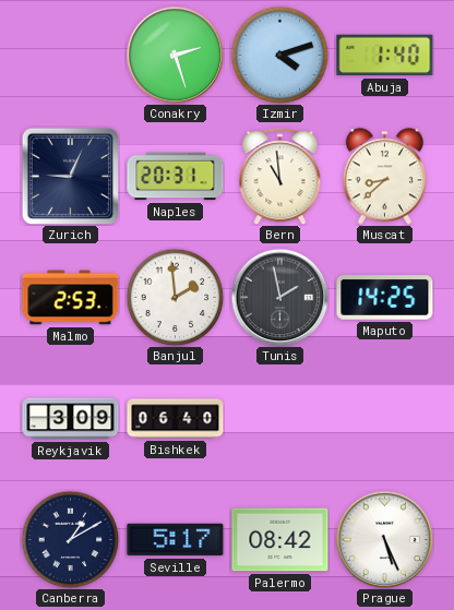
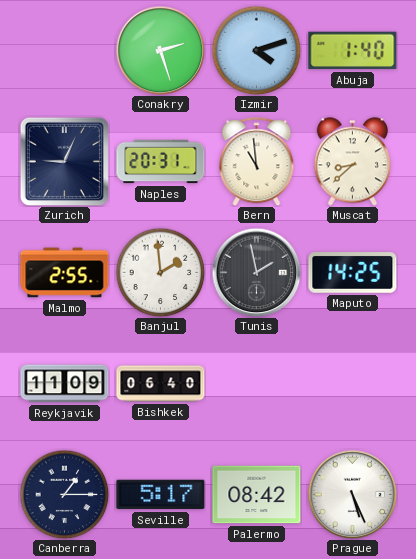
Malmo: 2:53 -> 2:55 (65, 273)
Reykjavik: 3:09 -> 11:09 (65, 384)
Canberra: 1:10 -> 1:15 (64, 494)
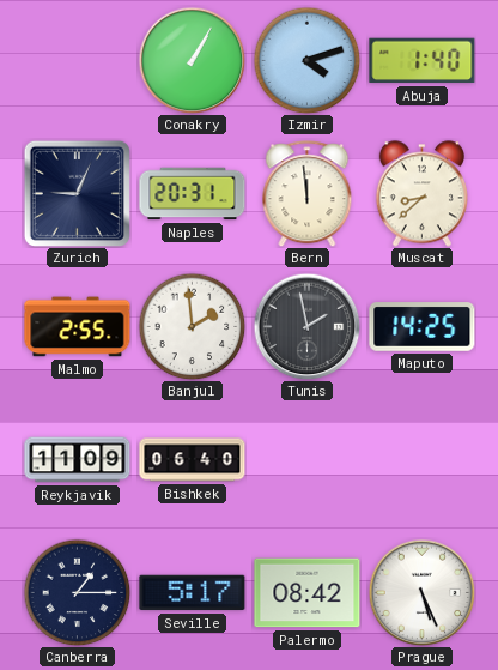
Conakry: 2:27 -> 1:05 (192, 60)
Bern: 10:59 -> 11:59 (308, 194)
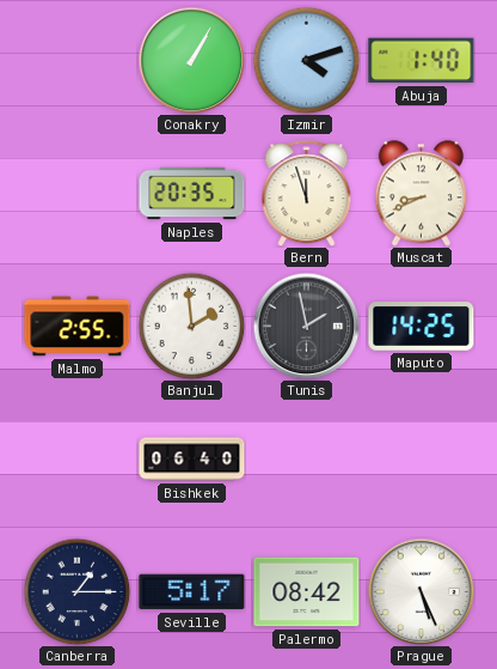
Zurich: 9:04 -> none (77, 193)
Naples: 20:31 -> 20:35 (192, 194)
Bern: 11:59 -> 11:57 (307, 194)
Muscat: 8:38 -> 8:41 (421, 194)
Reykjavik: 11:09 -> none (78, 460)
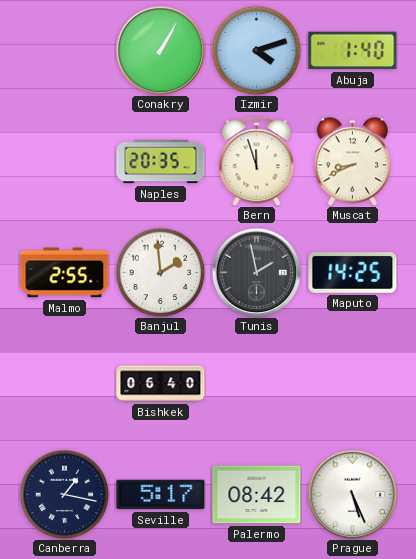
Canberra: 1:15 -> 1:17 (64, 494)
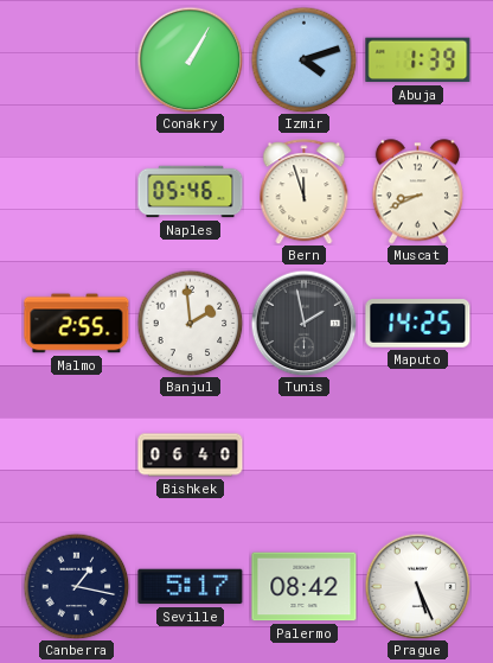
Abuja: 1:40 -> 1:39 (418, 60)
Naples: 20:35 -> 05:46 (191, 192)
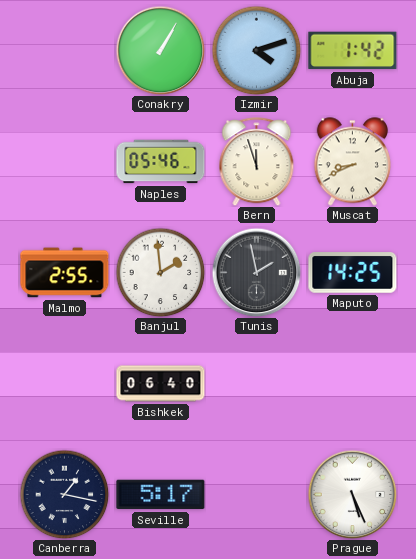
Abuja: 1:39 -> 1:42 (353, 51)
Palermo: 08:42 -> none (305, 587)
